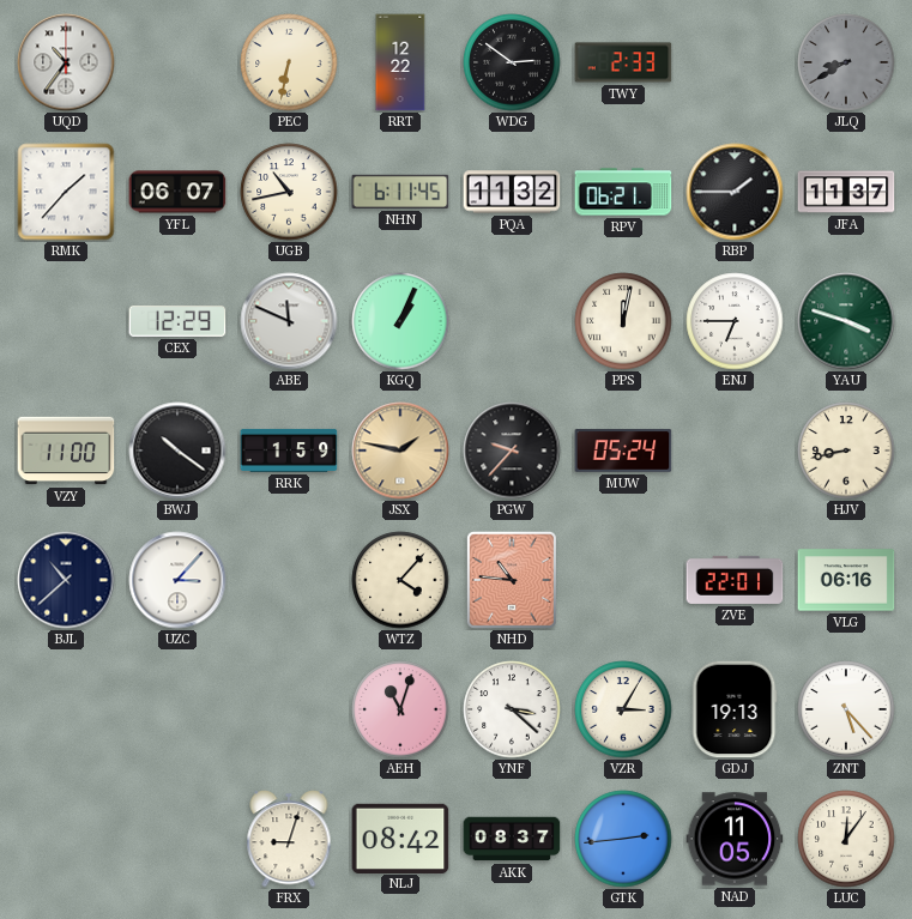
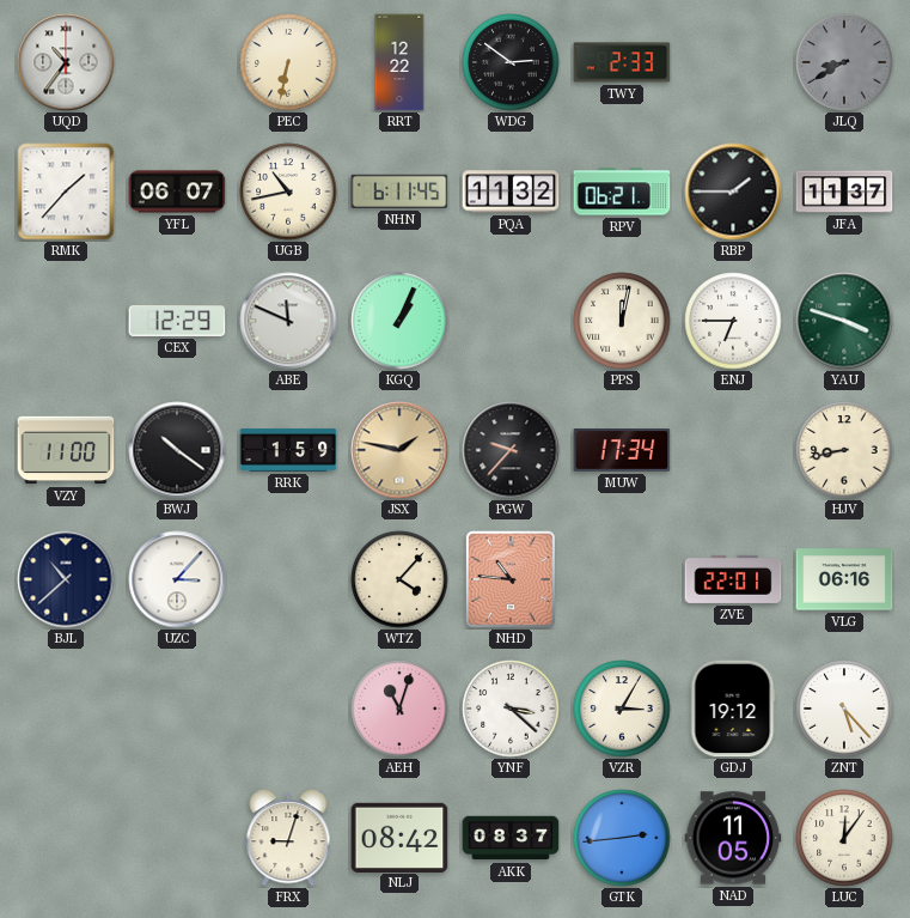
MUW: 05:24 -> 17:34 (622, 450)
GDJ: 19:13 -> 19:12 (733, 709)
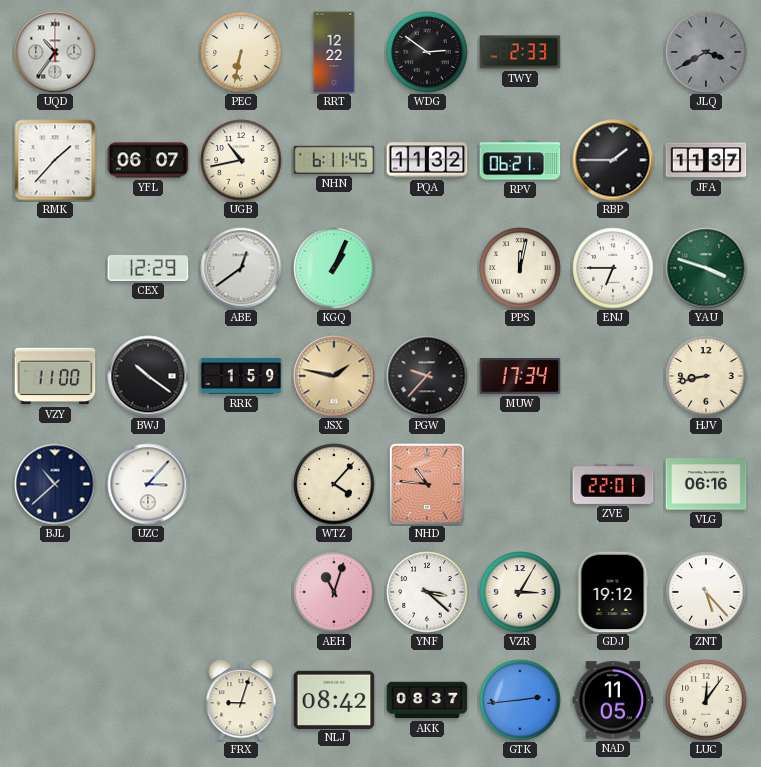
JLQ: 8:40 -> 3:40 (706, 52)
ABE: 11:49 -> 12:39 (241, 268)
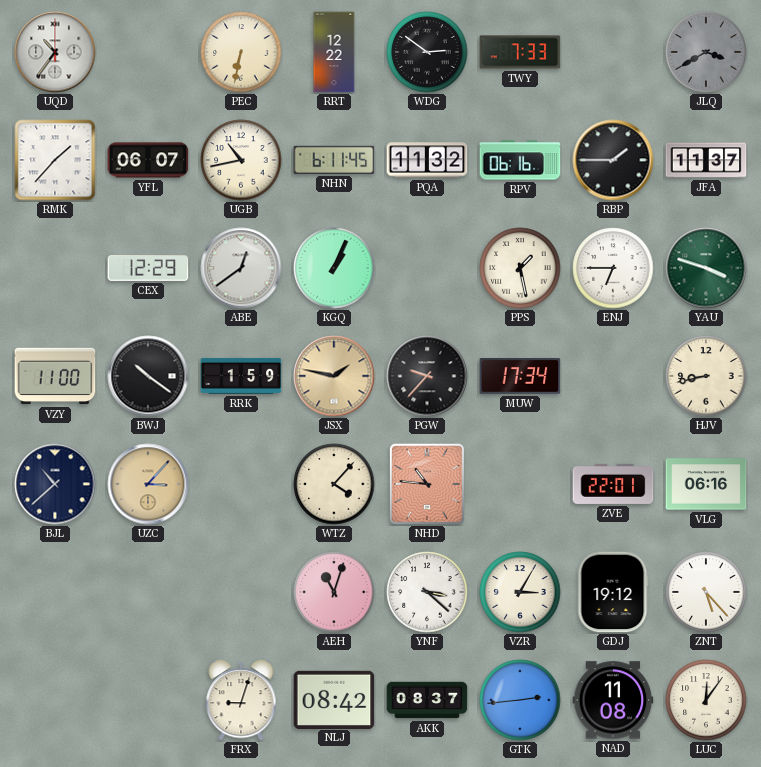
TWY: 2:33 -> 7:33 (520, 52)
RPV: 06:21 -> 06:16 (520, 160)
PPS: 12:02 -> 1:28 (520, 268)
UZC dial: white -> champagne (148, 484)
NAD: 11:05 -> 11:08 (613, 700)
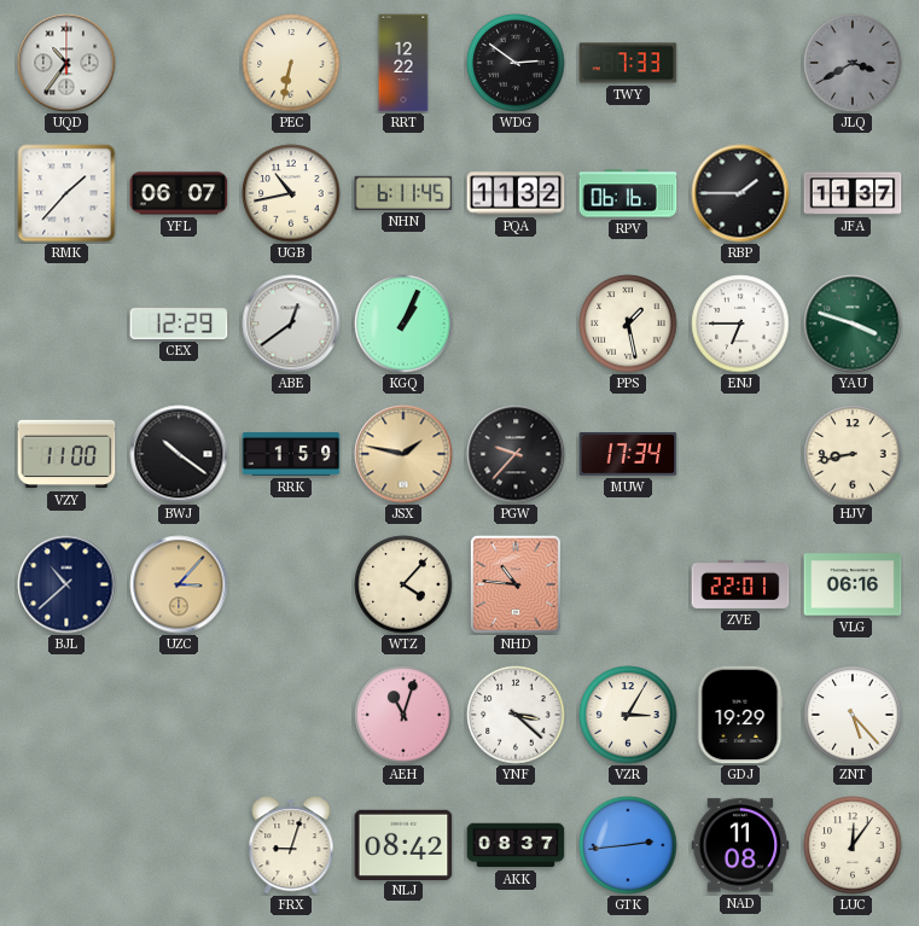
GDJ: 19:12 -> 19:29 (740, 715)
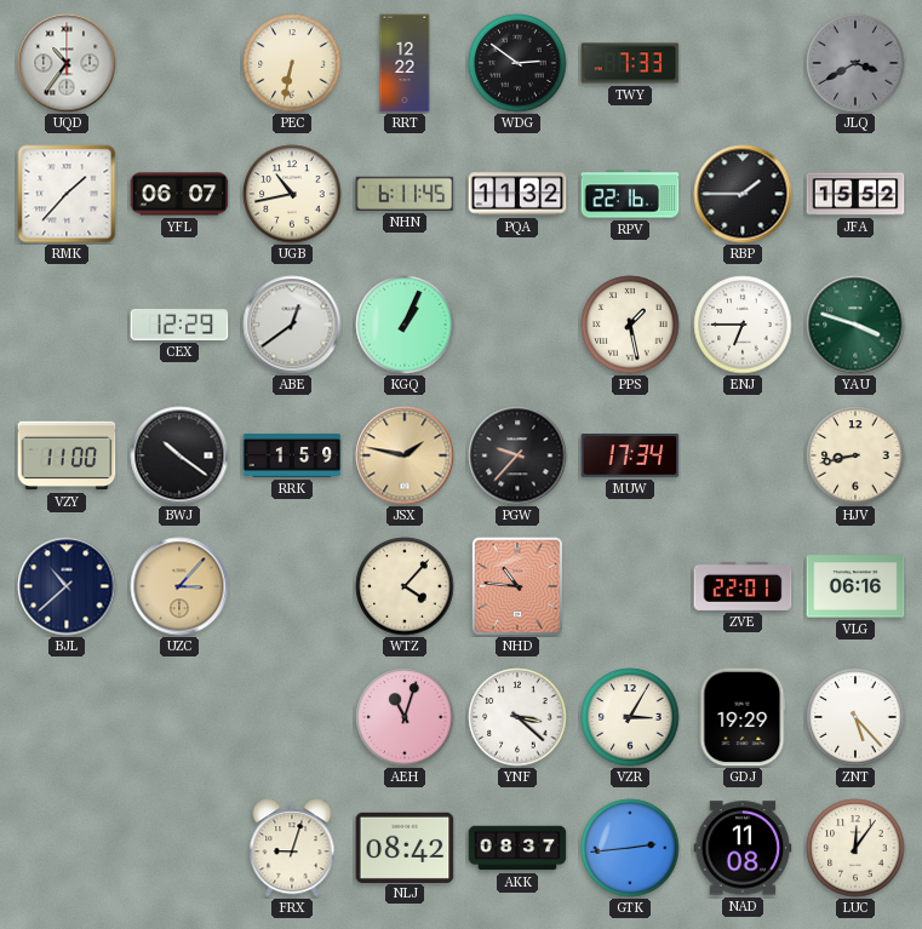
RPV: 06:16 -> 22:16 (630, 194)
JFA: 11:37 -> 15:52 (855, 194)
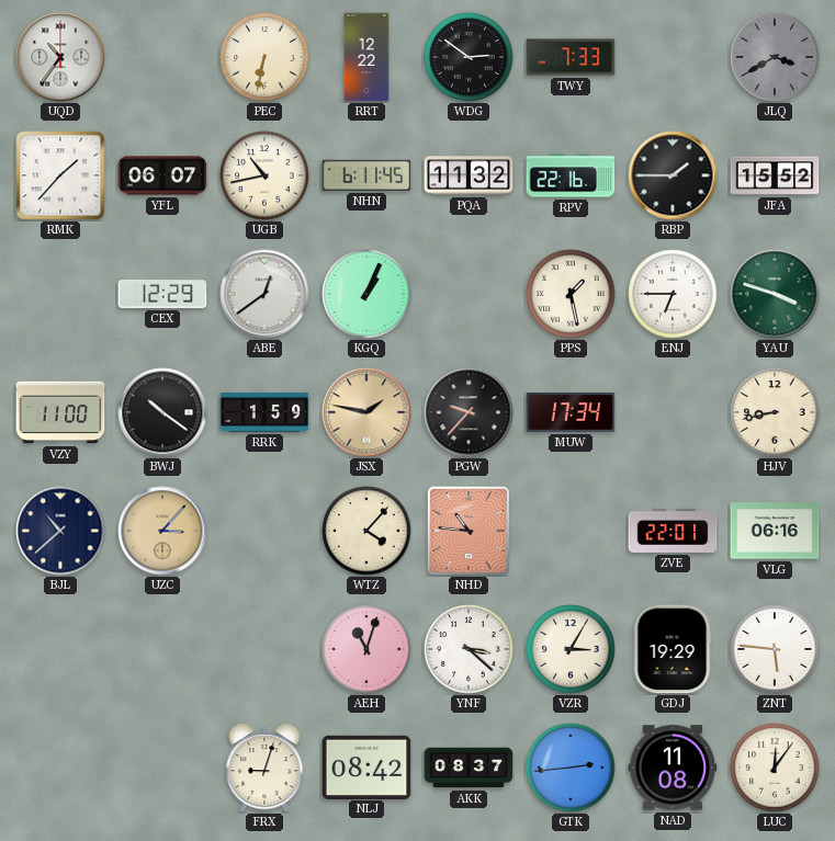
ZNT: 5:23 -> 5:46 (775, 649)
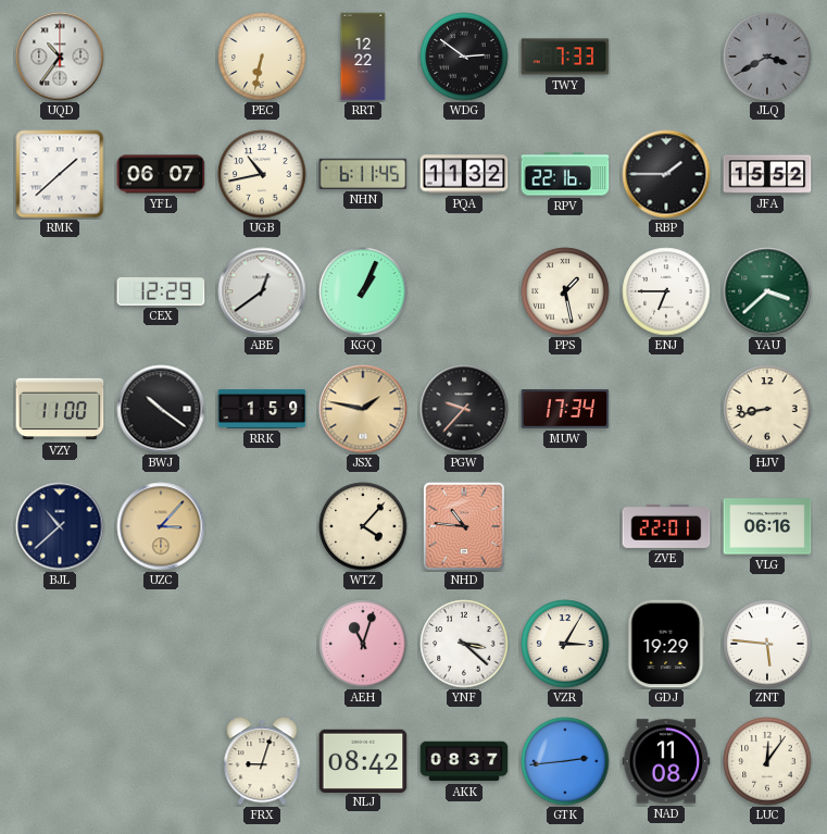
RMK: 1:37 -> 1:38 (60, 174)
YAU: 3:48 -> 3:38 (767, 291)
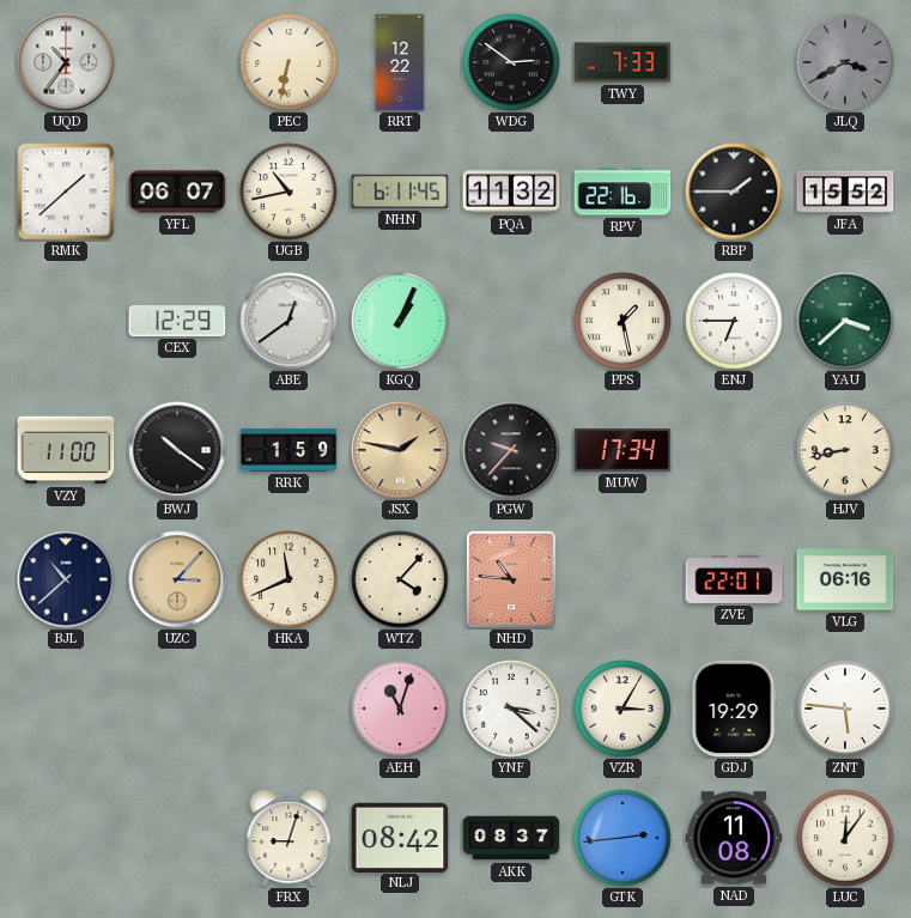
HKA: none -> 11:41 (289, 579)
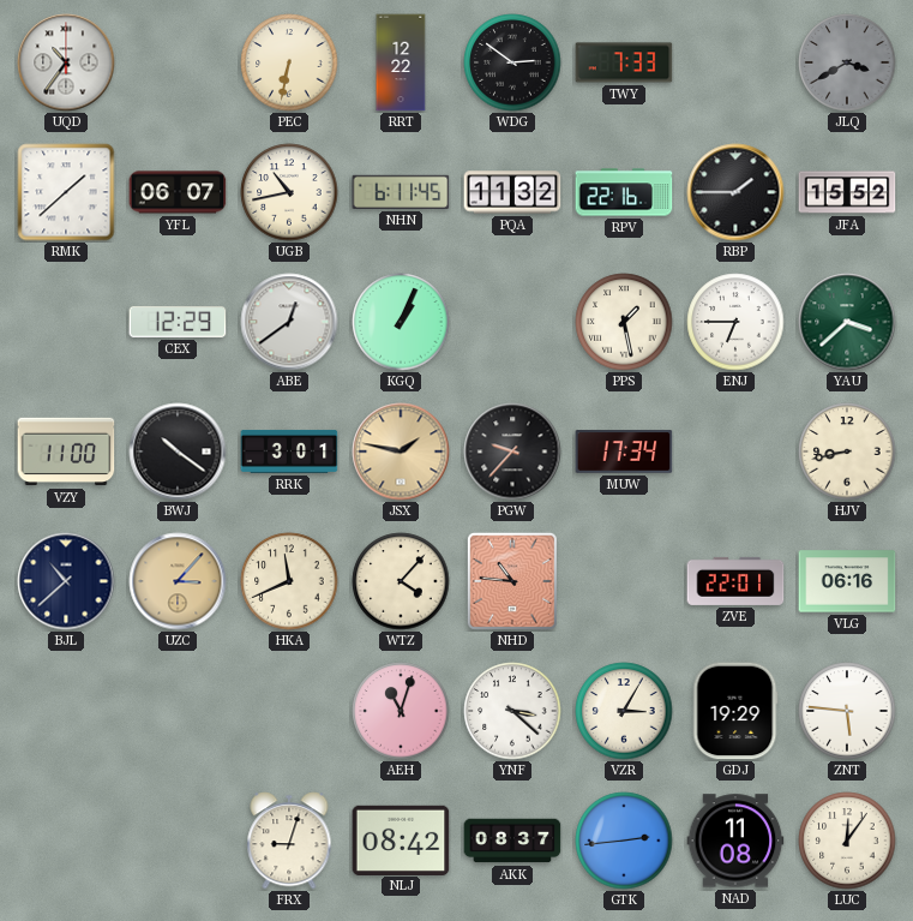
RRK: 1:59 -> 3:01 (289, 451)
